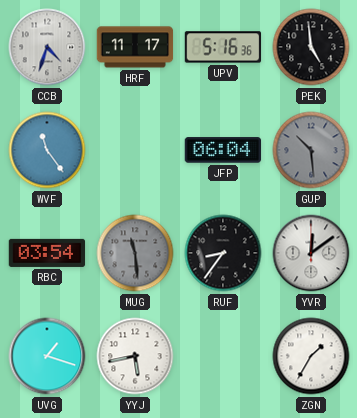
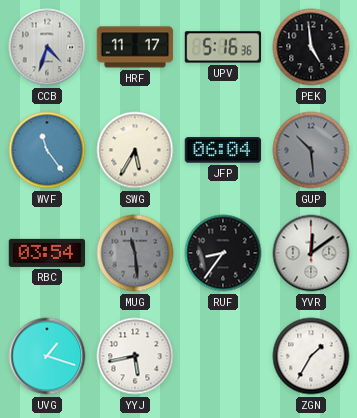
SWG: none -> 5:35 (135, 150)
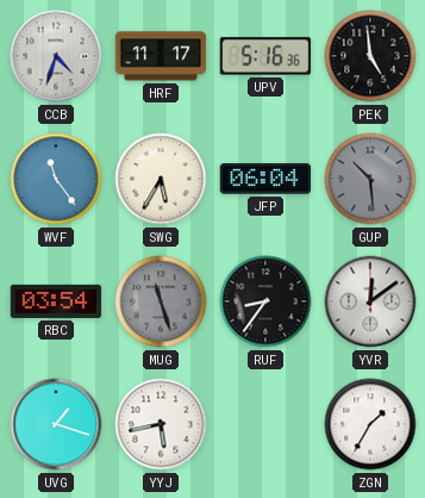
MUG: 11:29 -> 11:27 (161, 301)
